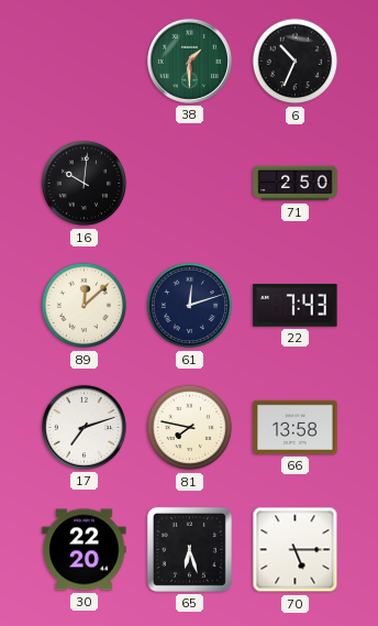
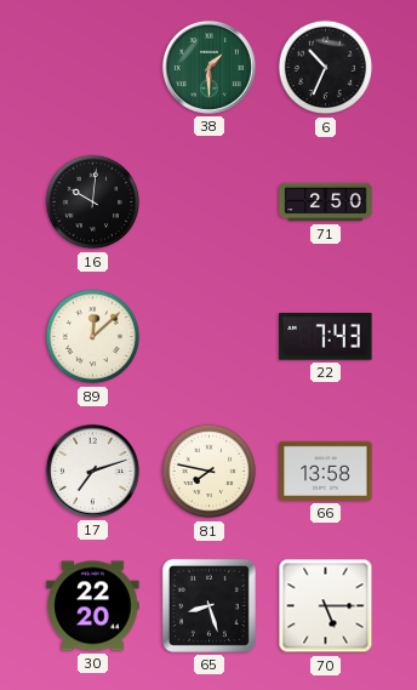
61: 12:12 -> none (190, 306)
65: 6:27 -> 8:27 (208, 605)
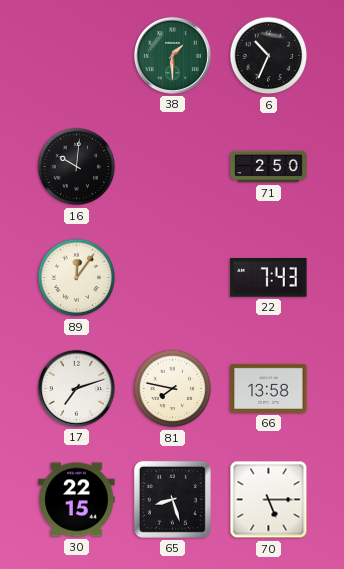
89: 12:08 -> 12:06 (77, 278)
30: 22:20 -> 22:15 (77, 500)
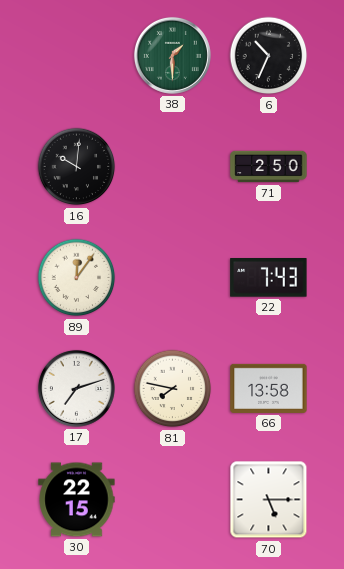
65: 8:27 -> none (172, 499)
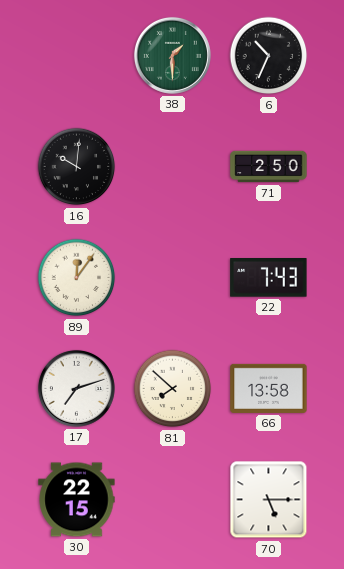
81: 7:47 -> 7:52 (173, 389)
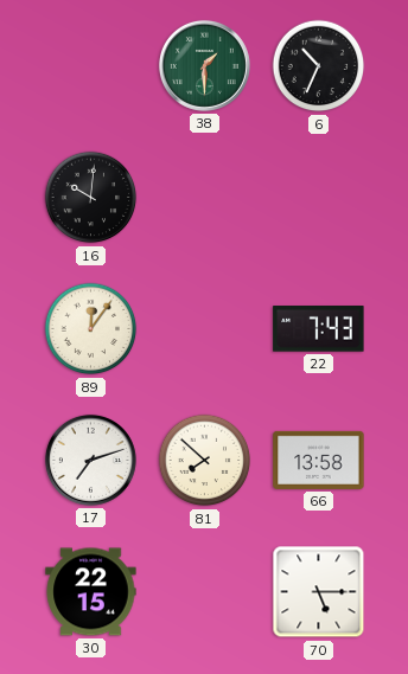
71: 2:50 -> none (269, 167)
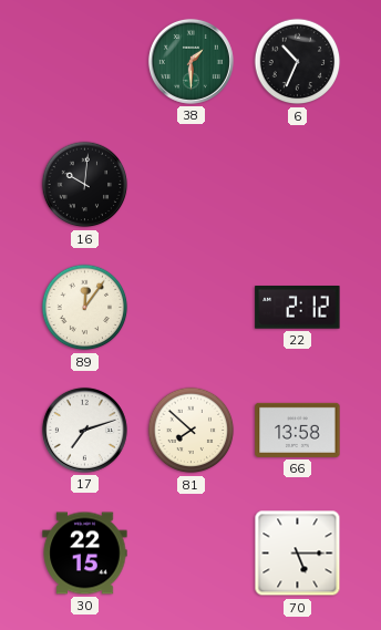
22: 7:43 -> 2:12 (298, 308)
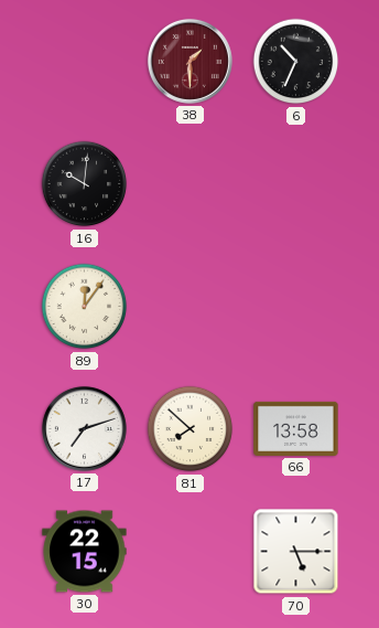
38 dial: green -> burgundy (189, 61)
22: 2:12 -> none (298, 308)
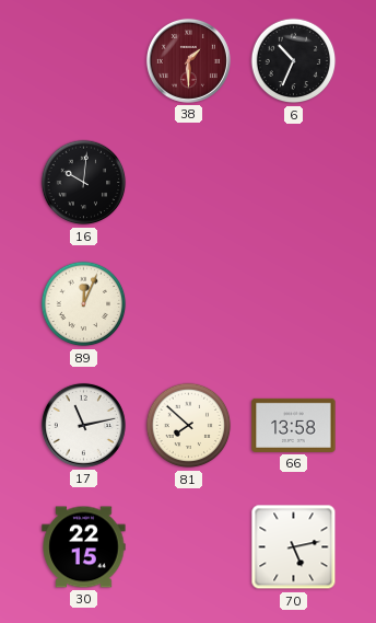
89: 12:06 -> 12:04 (84, 304)
17: 7:12 -> 11:13 (83, 425)
70: 5:15 -> 5:13 (294, 547)
